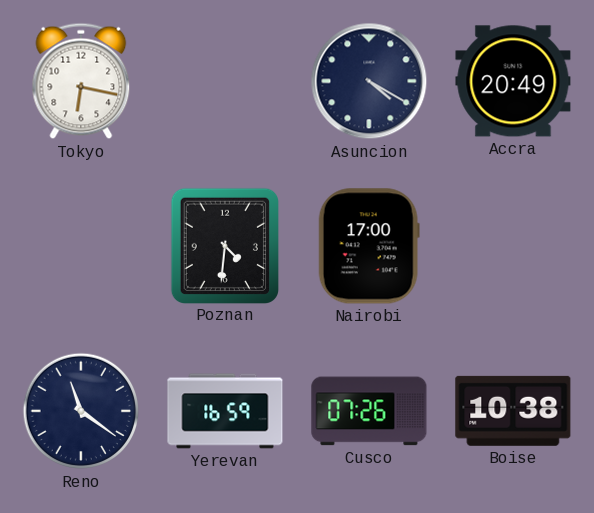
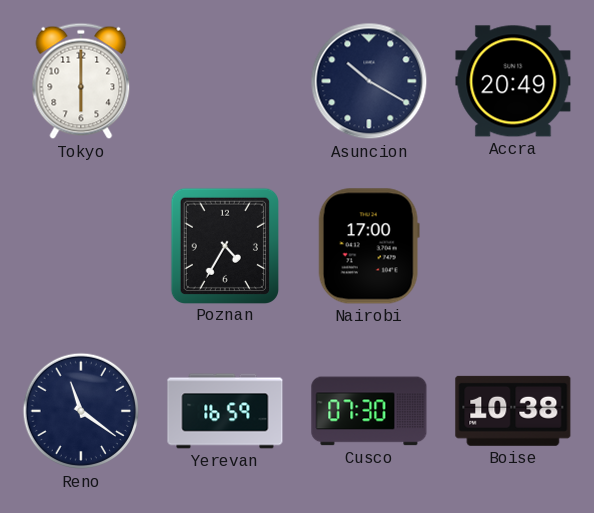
Tokyo: 6:17 -> 6:00 (81, 81)
Asuncion: 4:20 -> 10:20 (369, 81)
Poznan: 4:31 -> 4:35 (224, 245)
Cusco: 07:26 -> 07:30 (369, 411)
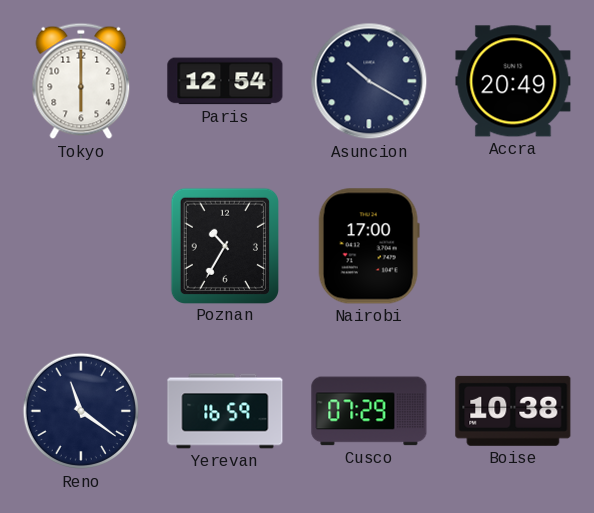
Paris: none -> 12:54 (225, 81)
Poznan: 4:35 -> 10:35 (224, 245)
Cusco: 07:30 -> 07:29 (369, 411)
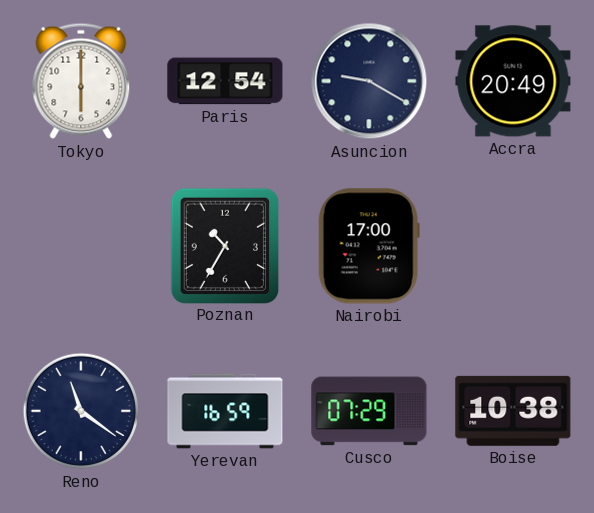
Asuncion: 10:20 -> 9:20 (369, 81)
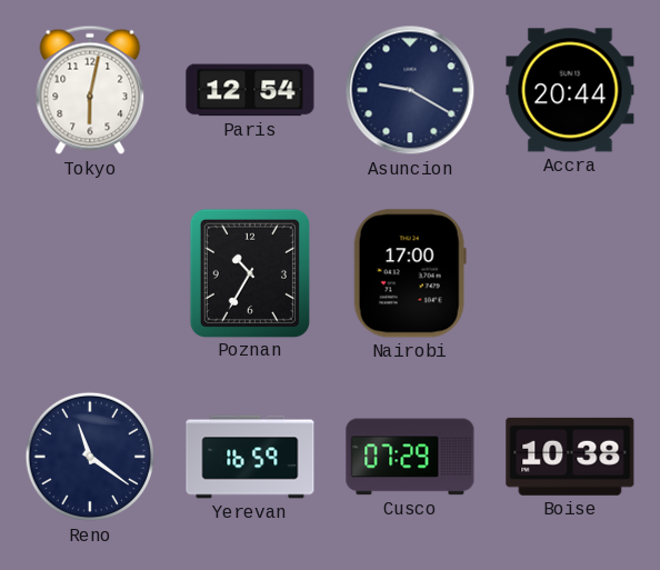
Tokyo: 6:00 -> 6:02 (90, 90)
Accra: 20:49 -> 20:44 (570, 90)
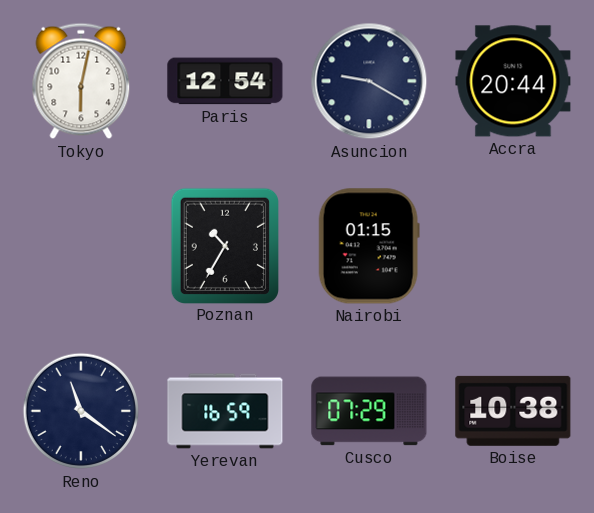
Nairobi: 17:00 -> 01:15 (369, 246)
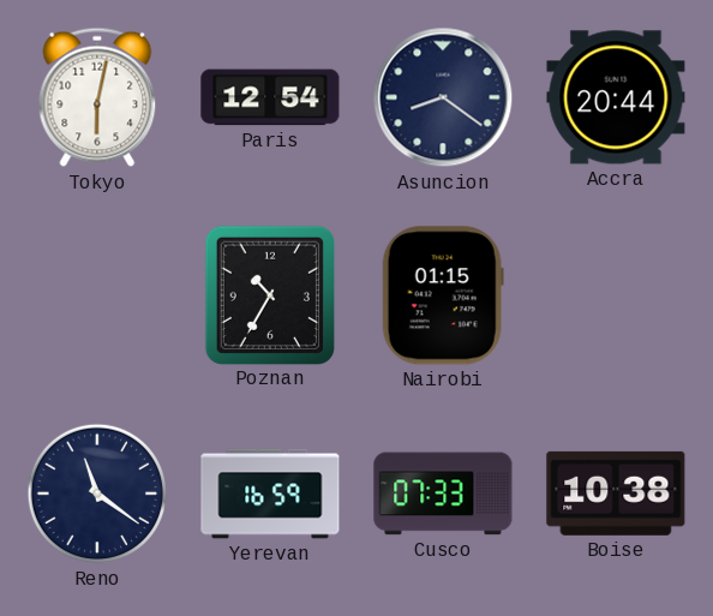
Asuncion: 9:20 -> 8:21 (443, 97)
Cusco: 07:29 -> 07:33 (443, 494)
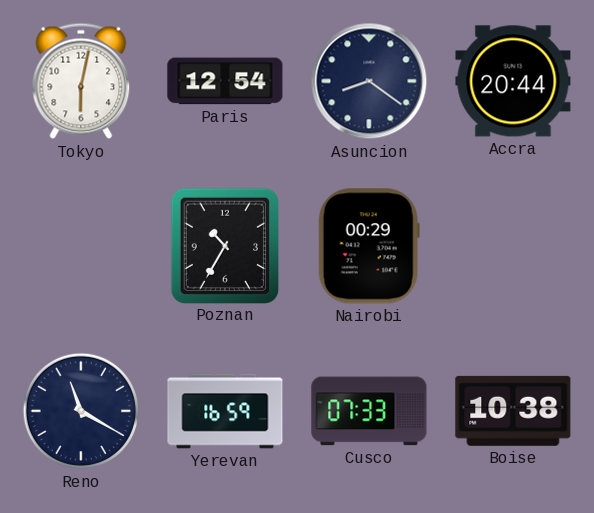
Nairobi: 01:15 -> 00:29 (369, 246)
Reno: 11:21 -> 11:20 (81, 411)
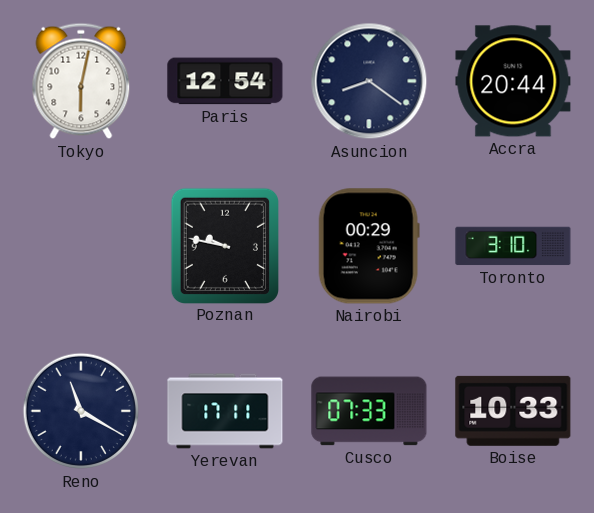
Poznan: 10:35 -> 9:47 (224, 245)
Toronto: none -> 3:10 (513, 246)
Yerevan: 16:59 -> 17:11 (225, 411)
Boise: 10:38 -> 10:33 (513, 411)
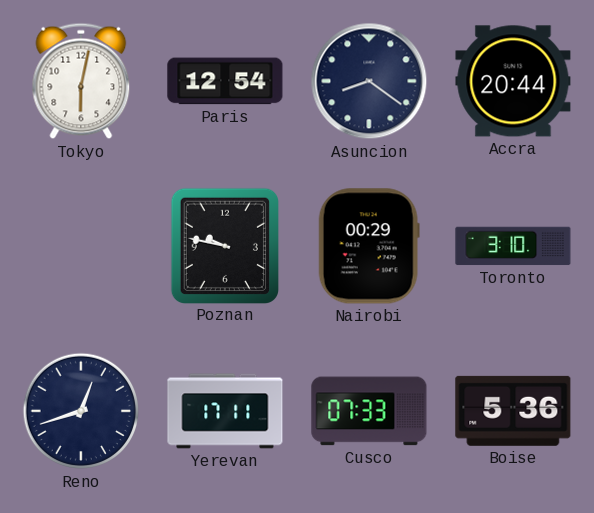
Reno: 11:20 -> 12:42 (81, 411)
Boise: 10:33 -> 5:36 (513, 411)
